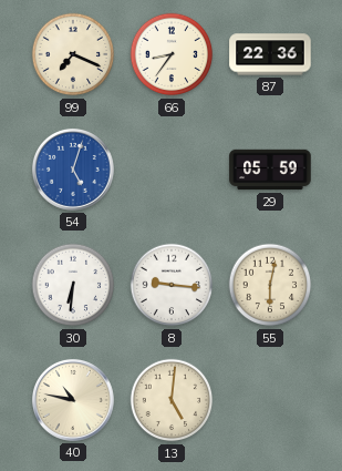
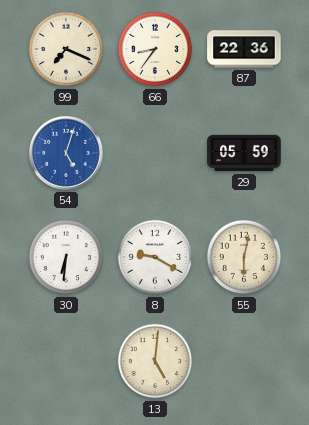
8: 9:16 -> 9:20 (155, 257)
40: 10:47 -> none (73, 400)
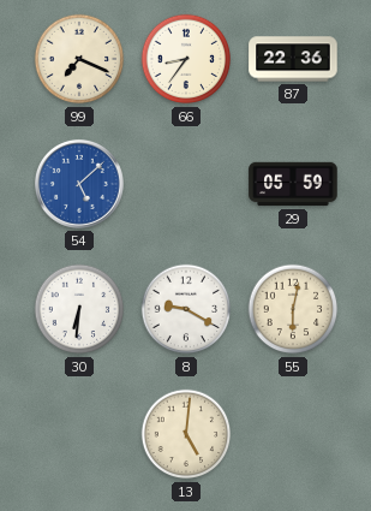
54: 5:03 -> 5:08 (79, 184)
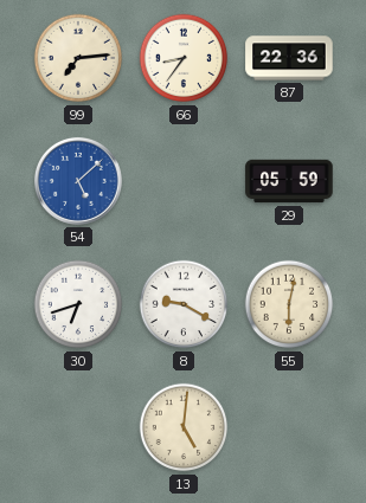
99: 7:19 -> 7:14 (78, 58)
30: 6:31 -> 6:42 (78, 304)
